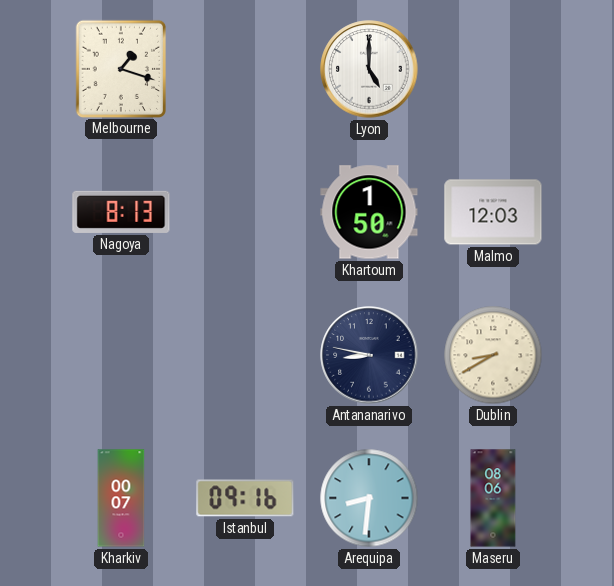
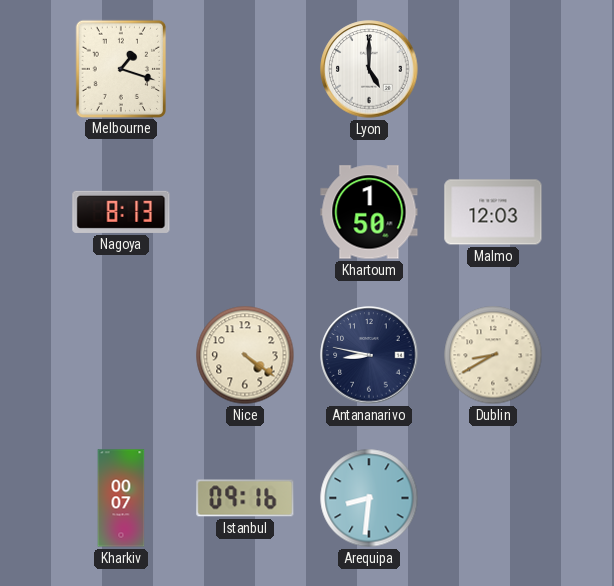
Nice: none -> 4:21 (245, 355)
Maseru: 08:06 -> none (493, 498)
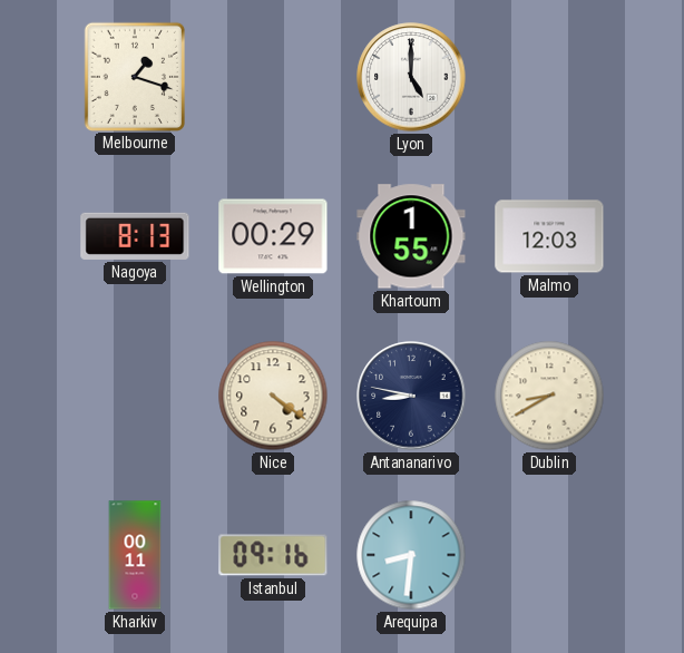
Wellington: none -> 00:29 (273, 236)
Khartoum: 1:50 -> 1:55 (411, 236)
Kharkiv: 00:07 -> 00:11 (135, 555)
